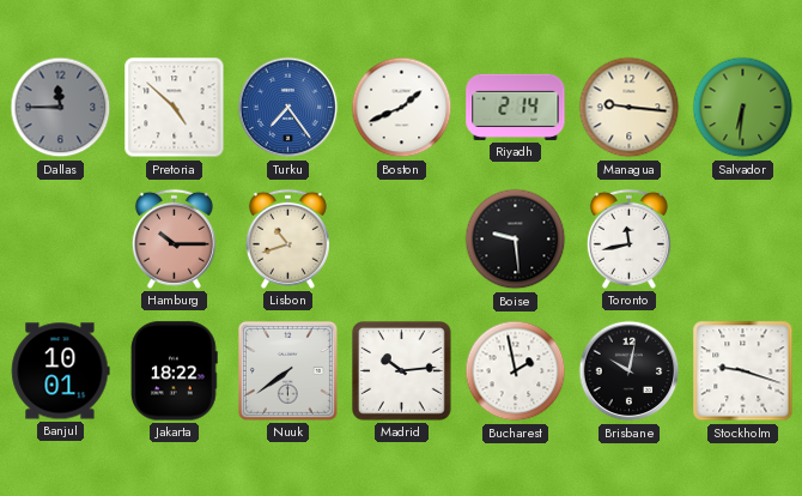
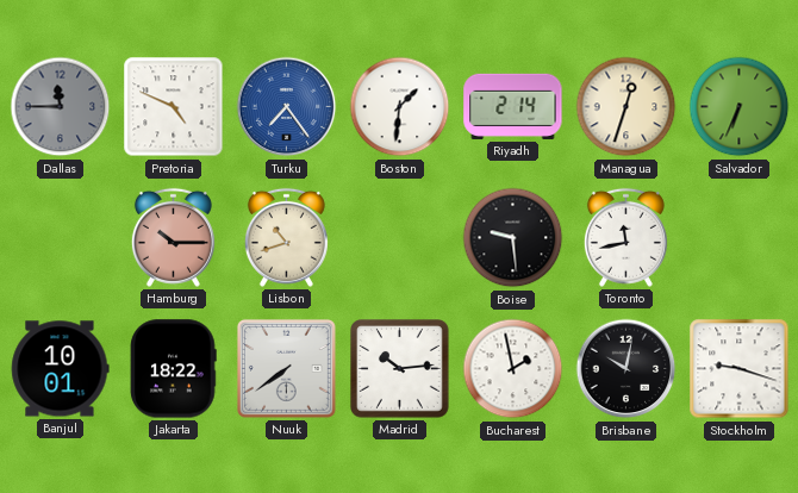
Pretoria: 4:52 -> 4:49 (174, 107)
Boston: 1:41 -> 1:31 (400, 107)
Managua: 9:16 -> 12:33 (626, 107)
Salvador: 6:31 -> 6:34 (740, 107)
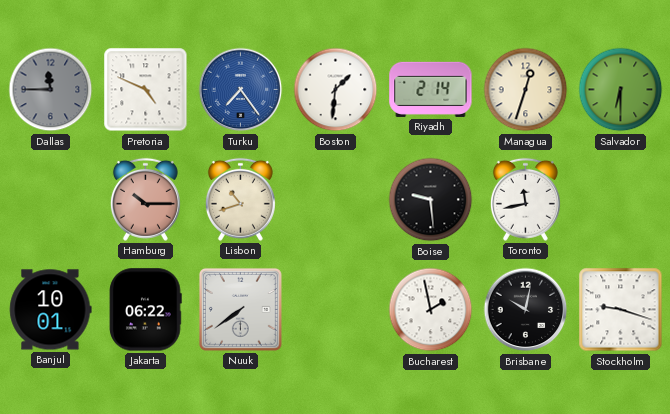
Salvador: 6:34 -> 6:30 (621, 90)
Jakarta: 18:22 -> 06:22 (145, 310)
Madrid: 10:14 -> none (400, 369)
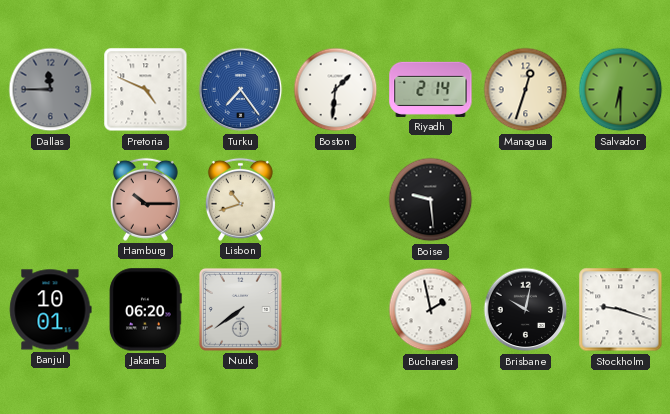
Toronto: 11:43 -> none (525, 199)
Jakarta: 06:22 -> 06:20 (145, 310)
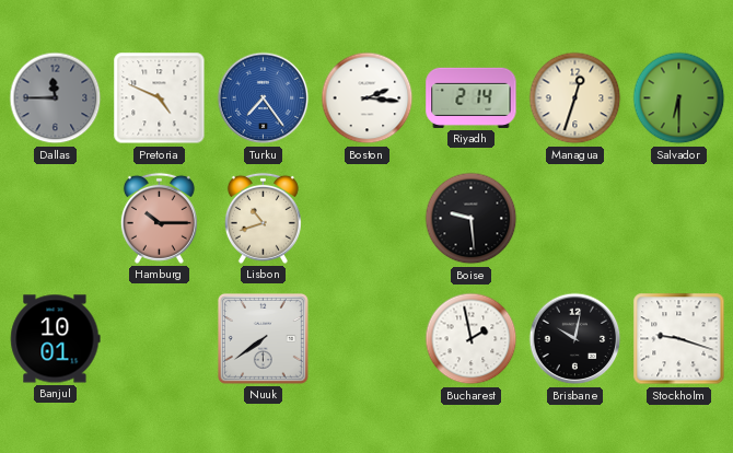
Boston: 1:31 -> 2:16 (368, 98)
Jakarta: 06:20 -> none (145, 310)
